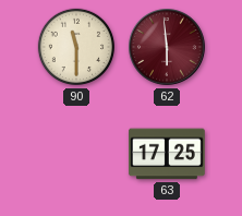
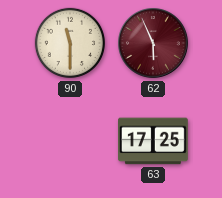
62: 5:59 -> 5:56 (153, 43)
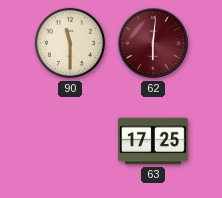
62: 5:56 -> 6:01 (153, 43)
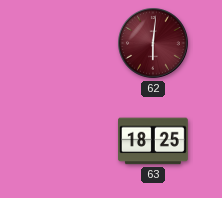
90: 11:30 -> none (70, 43)
63: 17:25 -> 18:25 (154, 141)
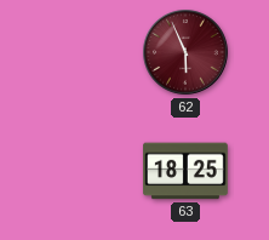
62: 6:01 -> 5:56 (185, 52)
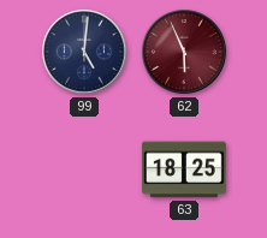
99: none -> 5:01 (84, 52)
